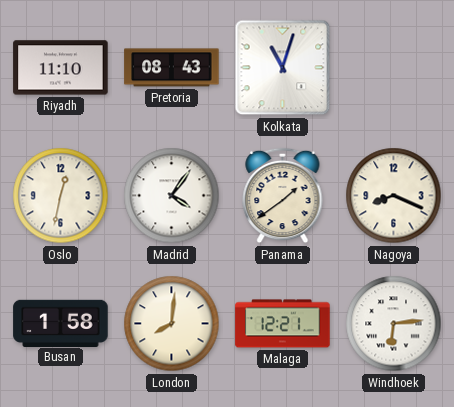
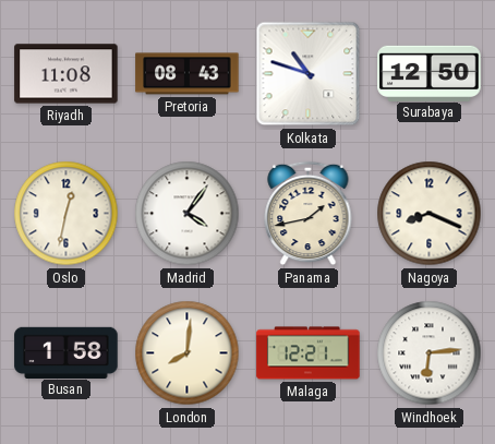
Riyadh: 11:10 -> 11:08 (67, 74)
Kolkata: 11:03 -> 10:48 (309, 74)
Surabaya: none -> 12:50 (430, 73)
Panama: 1:39 -> 1:43 (309, 214)
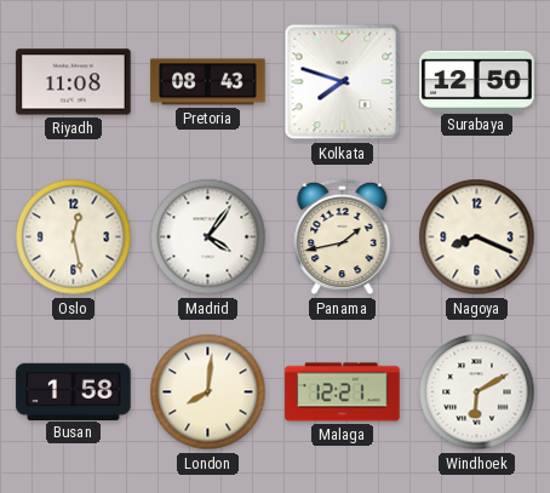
Kolkata: 10:48 -> 7:48 (343, 82)
Oslo: 12:32 -> 12:28 (74, 237)
Windhoek: 6:14 -> 6:10 (477, 392)
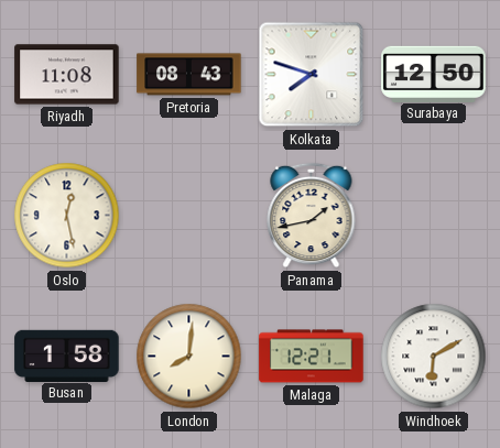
Madrid: 4:06 -> none (208, 237)
Nagoya: 8:19 -> none (477, 237)
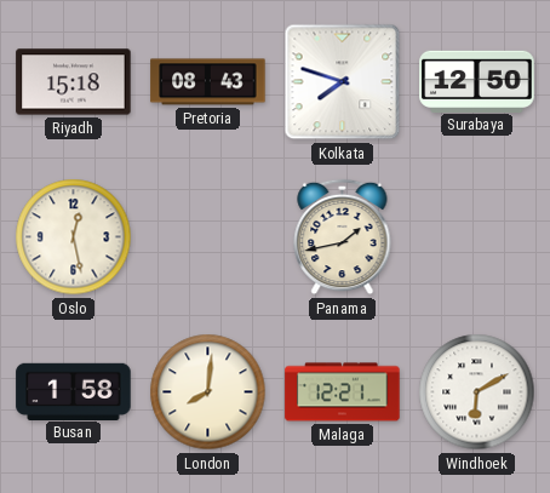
Riyadh: 11:08 -> 15:18 (74, 82)
